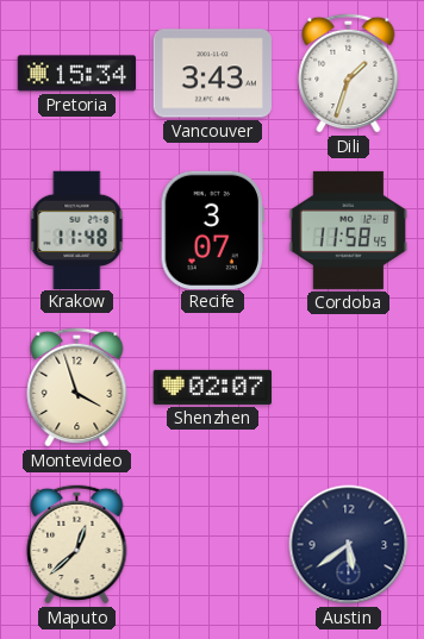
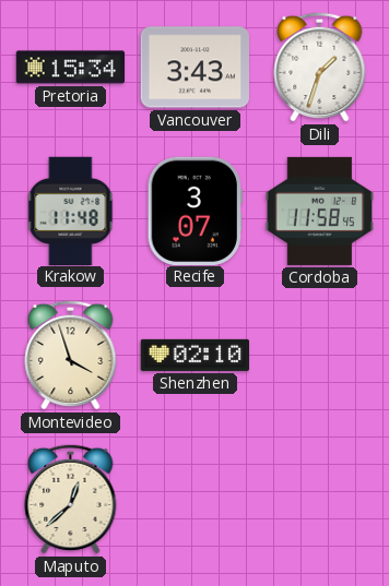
Shenzhen: 02:07 -> 02:10 (194, 355)
Austin: 5:39 -> none (349, 545)
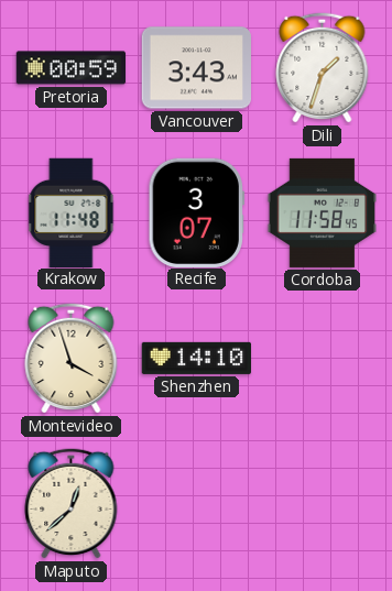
Pretoria: 15:34 -> 00:59 (72, 68)
Shenzhen: 02:10 -> 14:10 (196, 358)
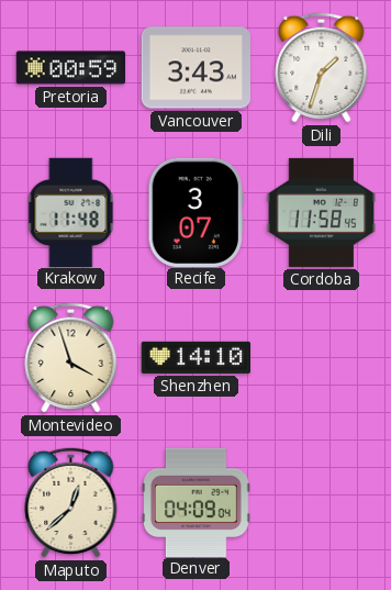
Denver: none -> 04:09 (197, 502)
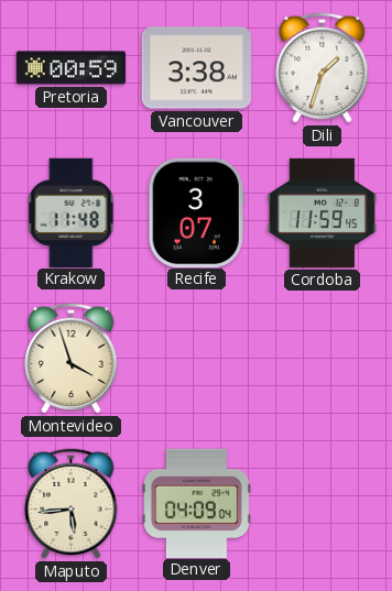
Vancouver: 3:43 -> 3:38 (196, 68)
Cordoba: 11:58 -> 11:59 (322, 212)
Shenzhen: 14:10 -> none (195, 357)
Maputo: 12:38 -> 5:44 (72, 503)
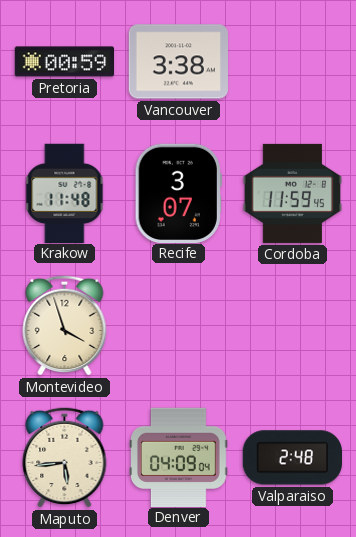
Dili: 1:33 -> none (323, 67)
Valparaiso: none -> 2:48 (292, 458)
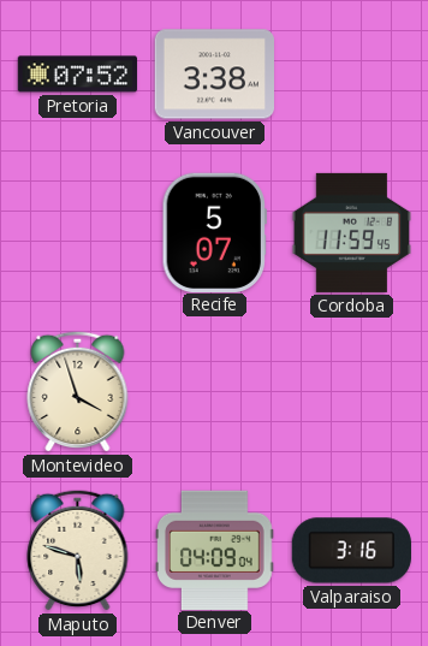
Pretoria: 00:59 -> 07:52 (78, 75)
Krakow: 11:48 -> none (65, 193)
Recife: 3:07 -> 5:07 (214, 232)
Maputo: 5:44 -> 5:48 (78, 550)
Valparaiso: 2:48 -> 3:16 (351, 551)
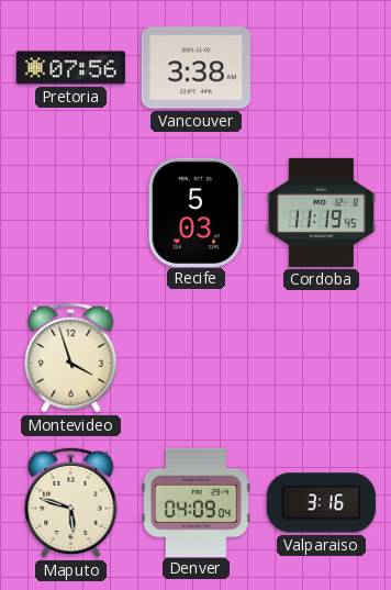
Pretoria: 07:52 -> 07:56 (71, 68)
Recife: 5:07 -> 5:03 (195, 212)
Cordoba: 11:59 -> 11:19 (321, 212)
